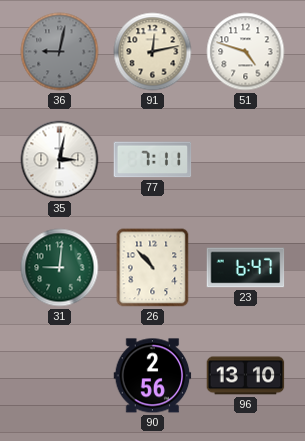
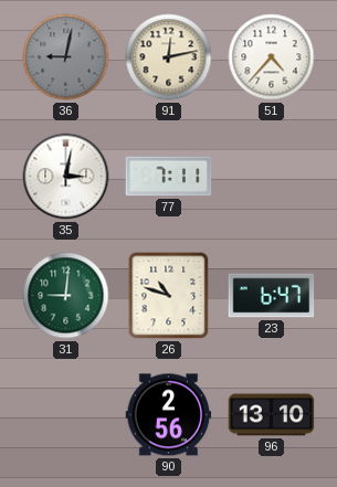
51: 4:48 -> 4:37 (272, 57)
26: 10:53 -> 10:48 (169, 296)
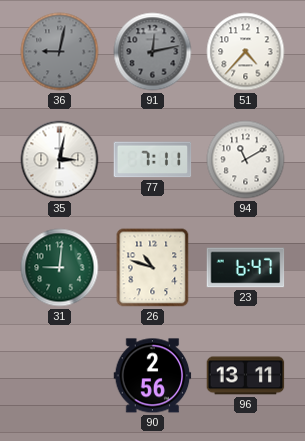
91 dial: cream -> grey (153, 52)
94: none -> 11:10 (246, 160)
96: 13:10 -> 13:11 (246, 376)
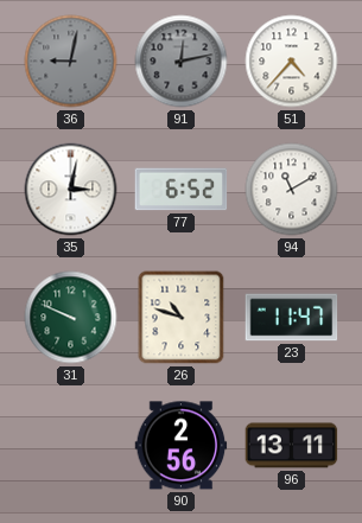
77: 7:11 -> 6:52 (182, 190)
31: 9:01 -> 9:49 (71, 318)
23: 6:47 -> 11:47 (292, 318)
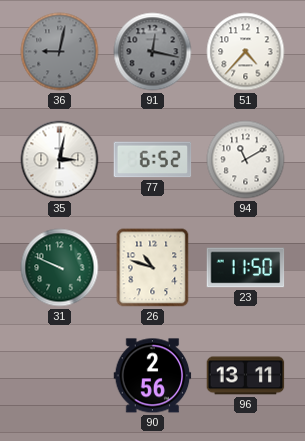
91: 12:13 -> 12:17 (153, 52)
23: 11:47 -> 11:50 (246, 268)
